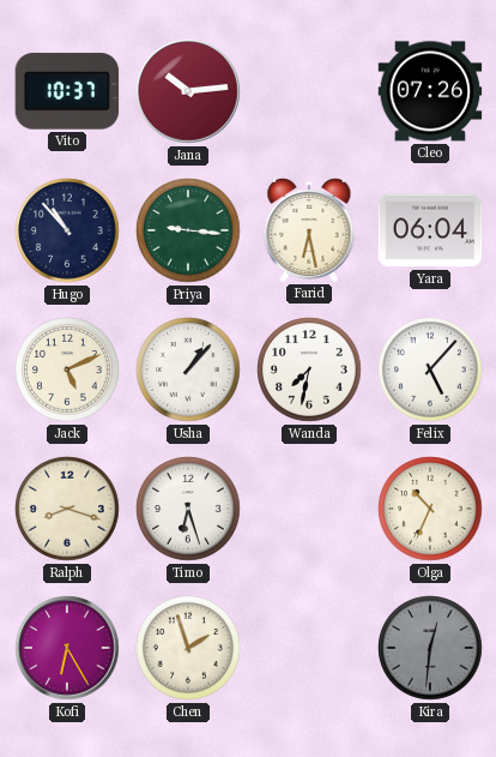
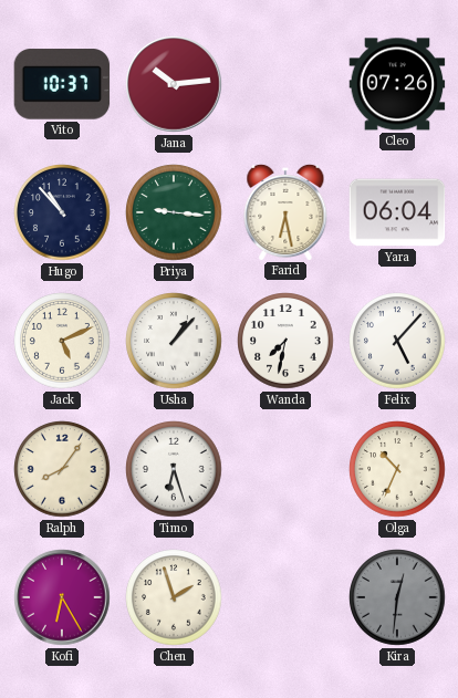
Ralph: 8:18 -> 8:06 (62, 469)
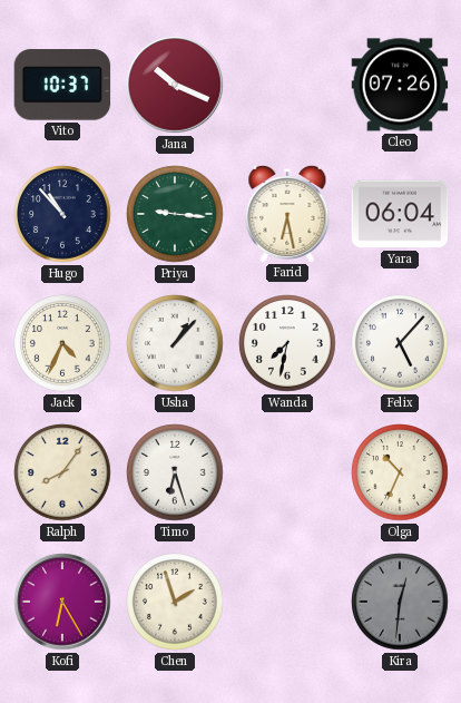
Jana: 10:14 -> 10:19 (175, 85)
Jack: 5:11 -> 4:34 (62, 343)
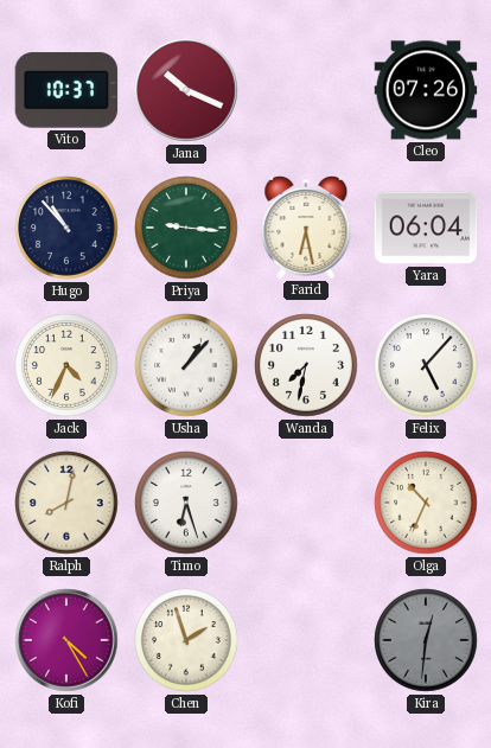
Ralph: 8:06 -> 8:02 (66, 503)
Kofi: 6:25 -> 4:25 (66, 640)
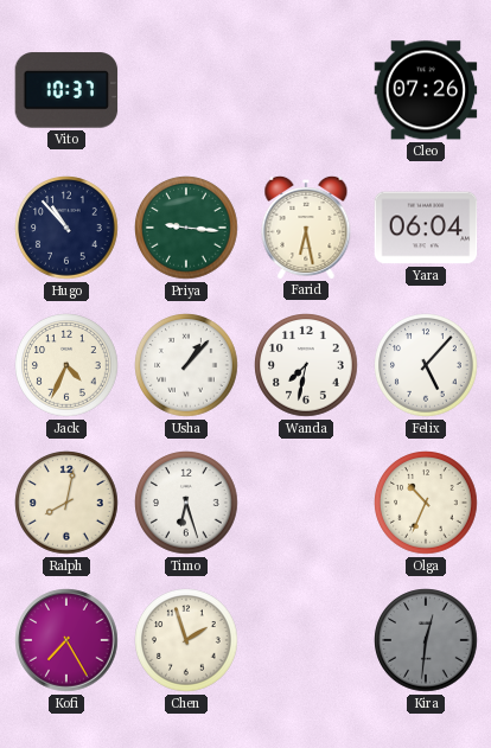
Jana: 10:19 -> none (186, 90)
Kofi: 4:25 -> 7:25 (66, 640)
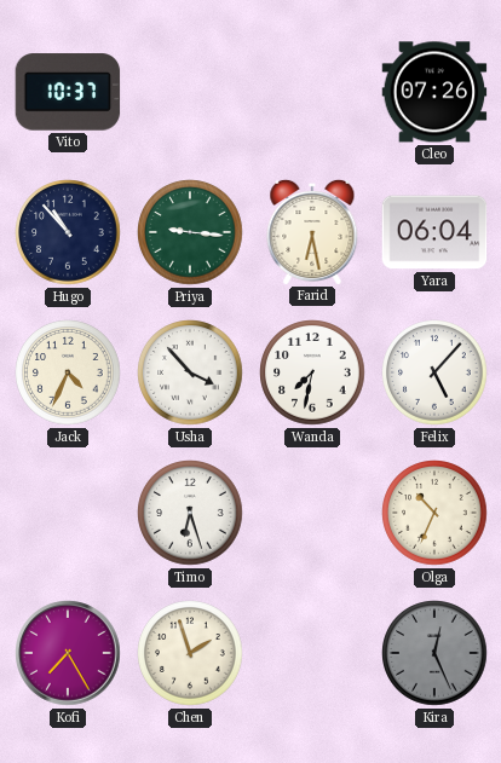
Usha: 1:07 -> 3:53 (190, 372)
Ralph: 8:02 -> none (66, 503)
Kira: 12:31 -> 12:26 (434, 653)
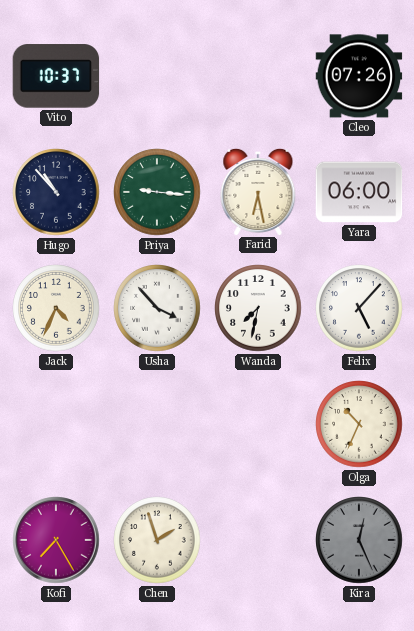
Yara: 06:04 -> 06:00 (359, 192)
Timo: 6:27 -> none (190, 513)
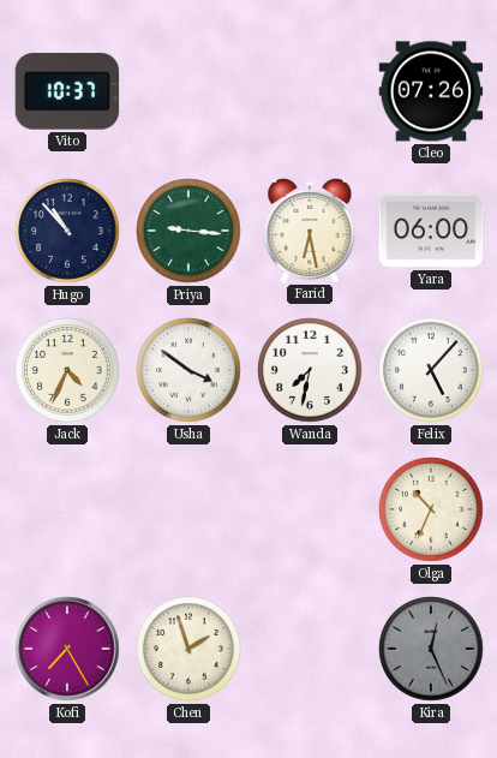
Usha: 3:53 -> 3:51 (188, 370)
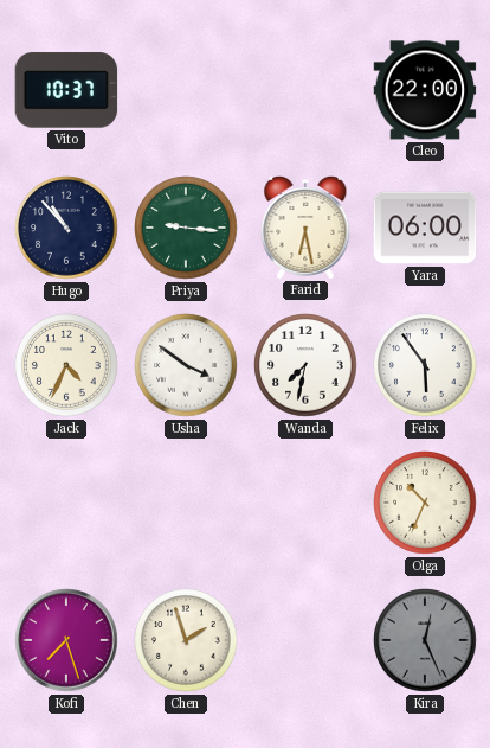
Cleo: 07:26 -> 22:00 (425, 90)
Felix: 5:07 -> 5:54 (425, 365)
Kofi: 7:25 -> 7:27 (66, 640)
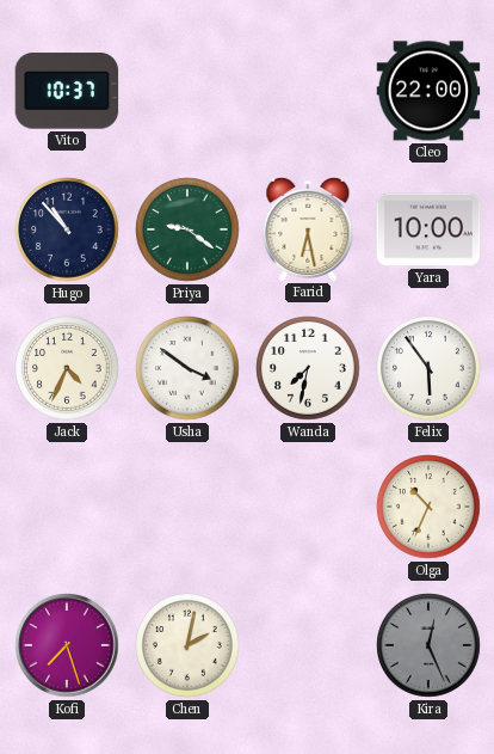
Priya: 9:16 -> 9:21 (187, 229)
Yara: 06:00 -> 10:00 (428, 229)
Chen: 1:57 -> 2:02 (187, 645)
